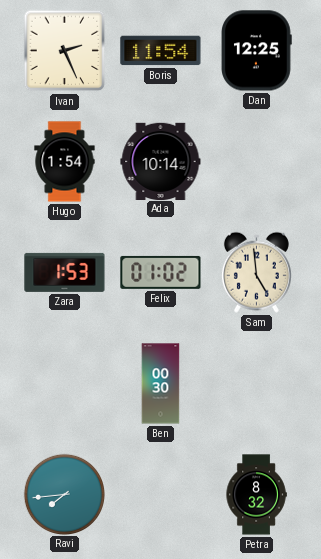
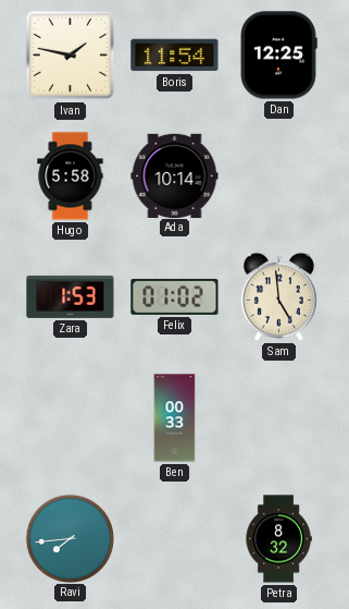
Ivan: 2:26 -> 1:47 (71, 56)
Hugo: 1:54 -> 5:58 (71, 176)
Ben: 00:30 -> 00:33 (175, 418)
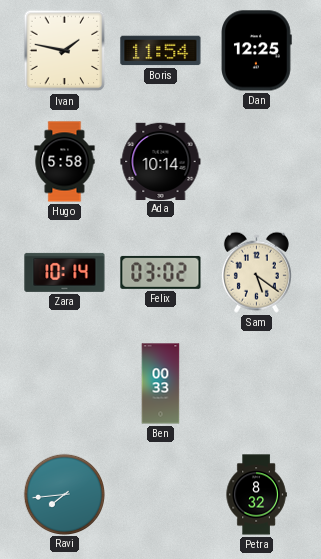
Zara: 1:53 -> 10:14 (65, 272)
Felix: 01:02 -> 03:02 (161, 272)
Sam: 4:59 -> 5:21 (256, 272)
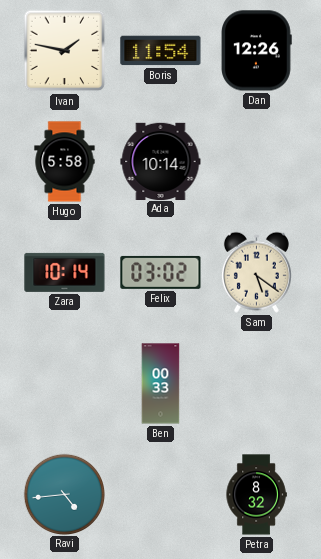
Dan: 12:25 -> 12:26 (256, 51)
Ravi: 7:44 -> 4:44 (64, 494)
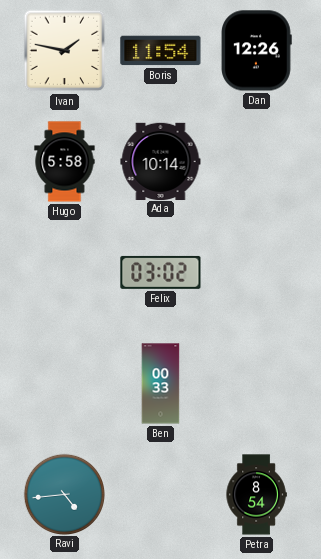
Zara: 10:14 -> none (65, 272)
Sam: 5:21 -> none (256, 272)
Petra: 8:32 -> 8:54 (256, 495)
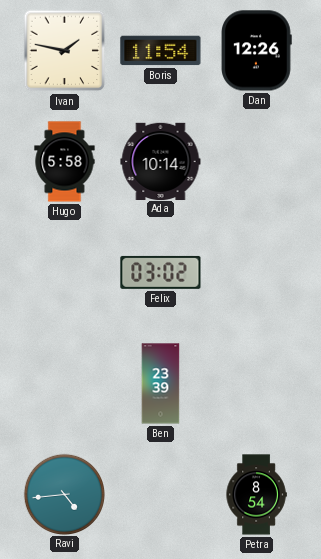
Ben: 00:33 -> 23:39 (161, 384)
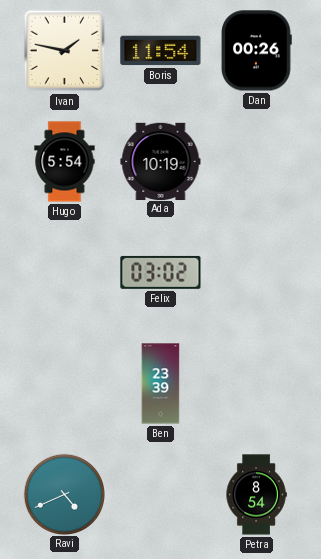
Dan: 12:26 -> 00:26 (256, 51)
Hugo: 5:58 -> 5:54 (65, 162)
Ada: 10:14 -> 10:19 (161, 161)
Ravi: 4:44 -> 4:41 (64, 494)
